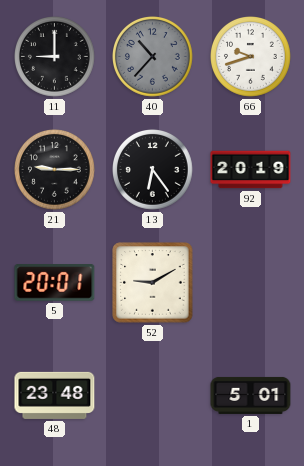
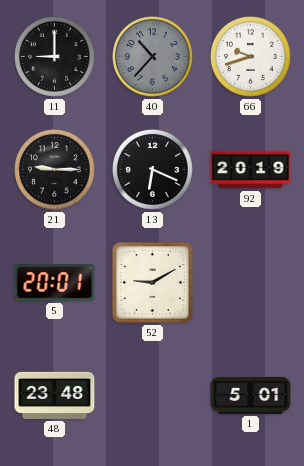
13: 6:24 -> 6:19 (153, 170)
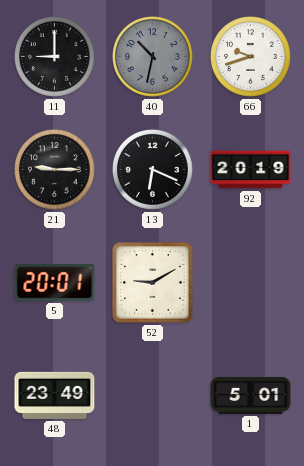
40: 10:37 -> 10:32 (153, 57)
48: 23:48 -> 23:49 (55, 395)
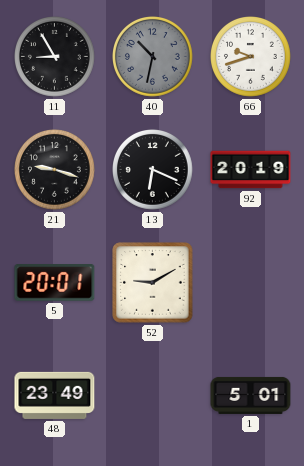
11: 9:00 -> 8:55 (55, 57)
21: 9:15 -> 9:18 (55, 170)
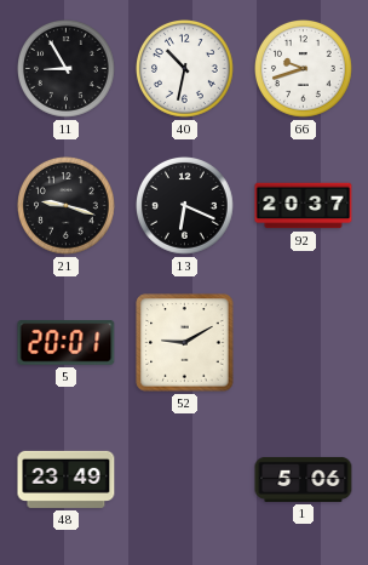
40 dial: grey -> white (185, 69)
92: 20:19 -> 20:37 (304, 206)
1: 5:01 -> 5:06 (304, 479)
